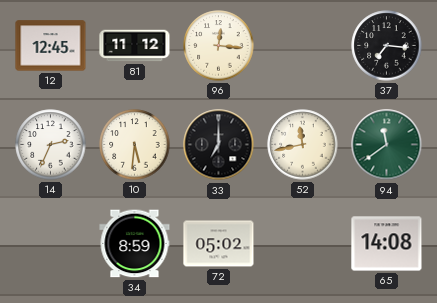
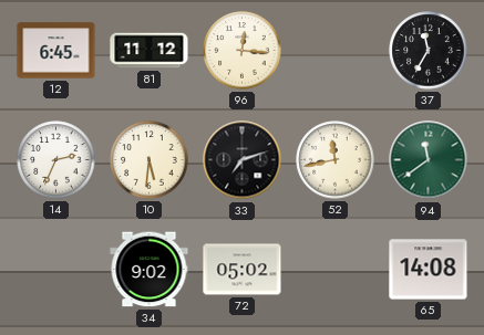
12: 12:45 -> 6:45 (56, 51)
37: 7:16 -> 11:35 (429, 51)
33: 7:00 -> 7:12 (243, 160)
34: 8:59 -> 9:02 (150, 270)
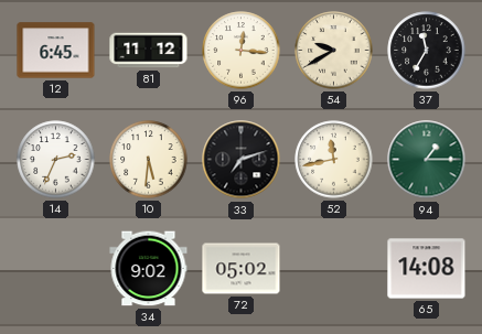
54: none -> 9:40 (334, 51)
94: 11:39 -> 1:15 (427, 160)
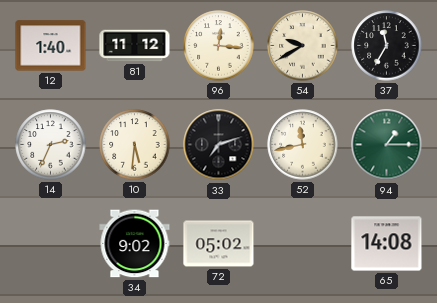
12: 6:45 -> 1:40 (51, 46)
